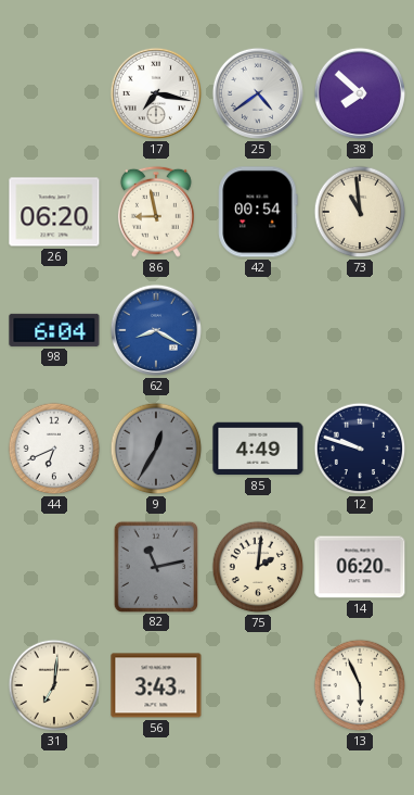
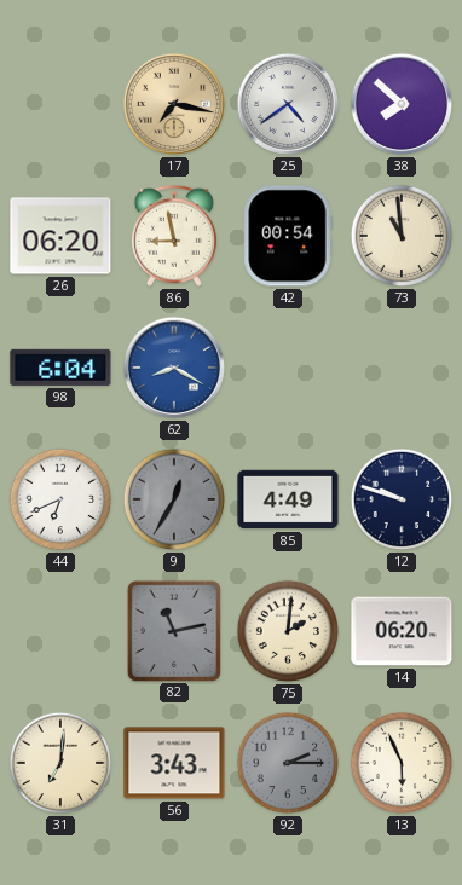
17 dial: white -> champagne (174, 104)
92: none -> 2:15 (288, 763)
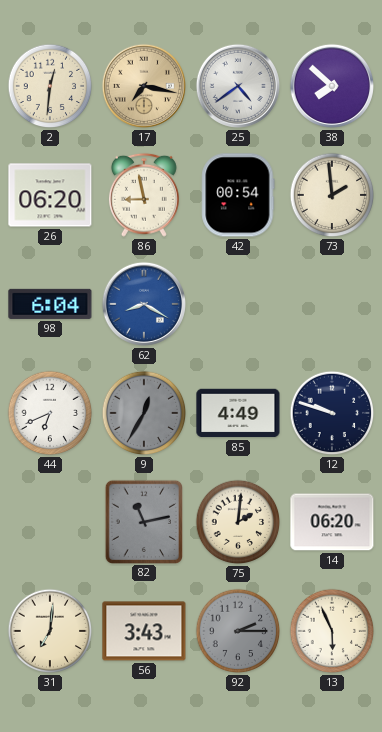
2: none -> 12:31 (50, 86)
73: 10:59 -> 1:59 (332, 195)
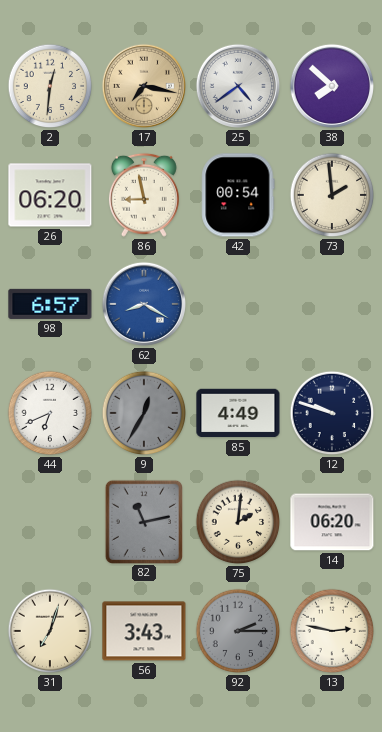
98: 6:04 -> 6:57 (50, 304)
31: 7:01 -> 7:03 (50, 631)
13: 5:56 -> 2:47 (332, 631)
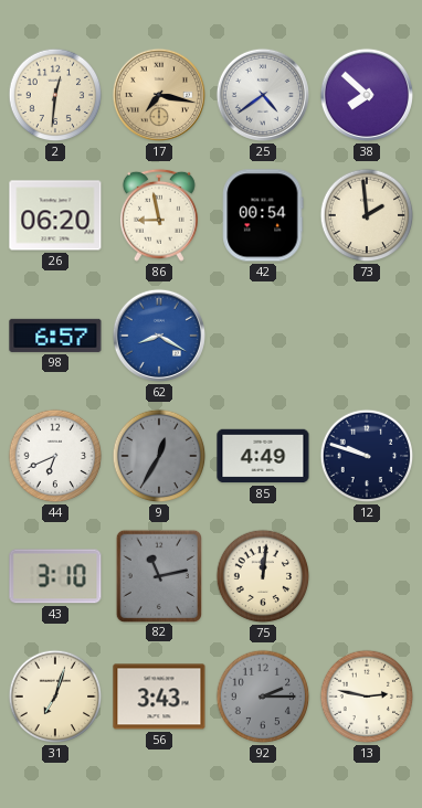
43: none -> 3:10 (55, 576)
75: 2:01 -> 12:01 (263, 576)
14: 06:20 -> none (332, 522)
